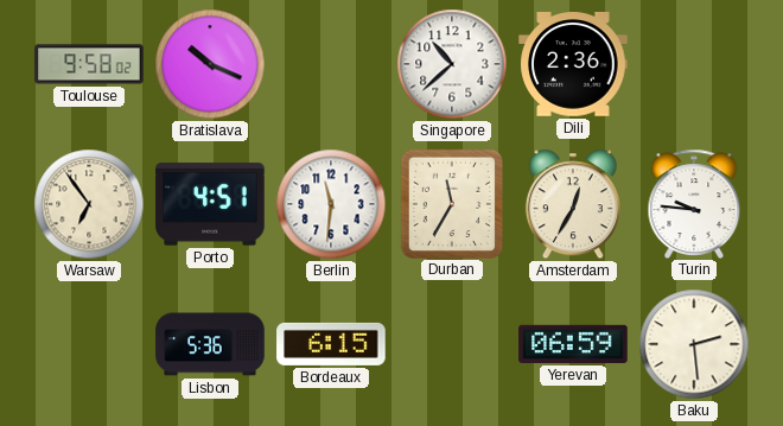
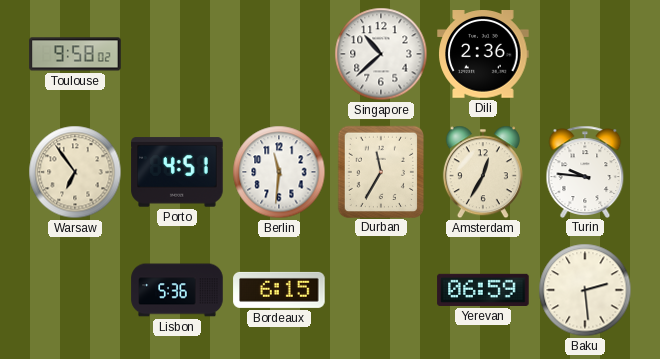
Bratislava: 10:19 -> none (210, 64)
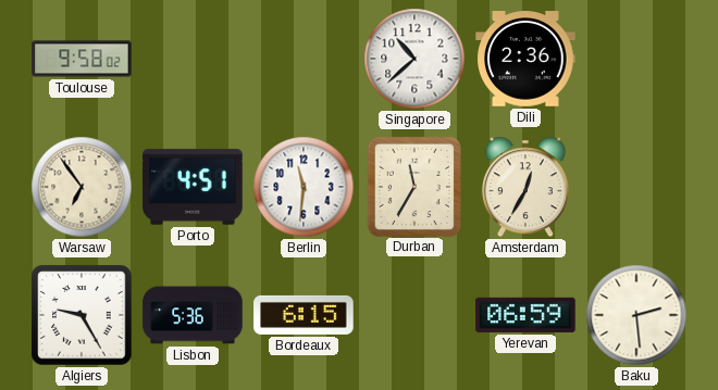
Turin: 9:46 -> none (585, 171)
Algiers: none -> 9:25 (82, 315)
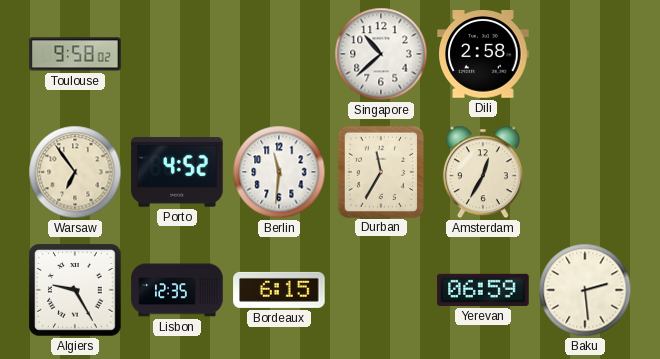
Dili: 2:36 -> 2:58 (483, 55)
Porto: 4:51 -> 4:52 (177, 172)
Lisbon: 5:36 -> 12:35 (177, 290)
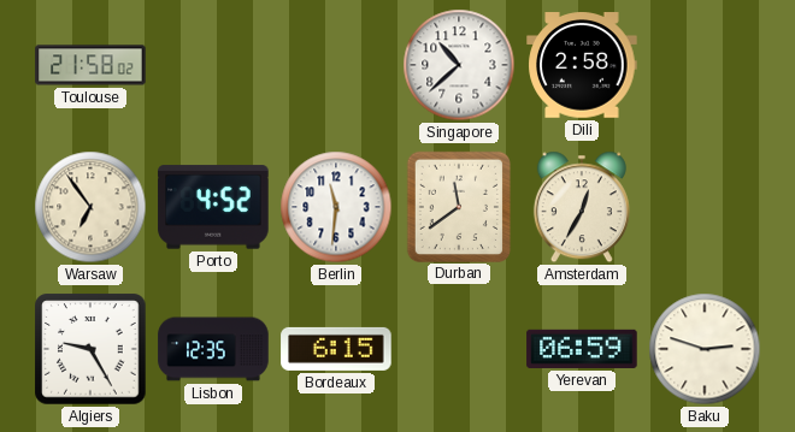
Toulouse: 9:58 -> 21:58 (90, 65)
Durban: 11:35 -> 11:39 (458, 206)
Baku: 2:29 -> 2:48 (705, 349)
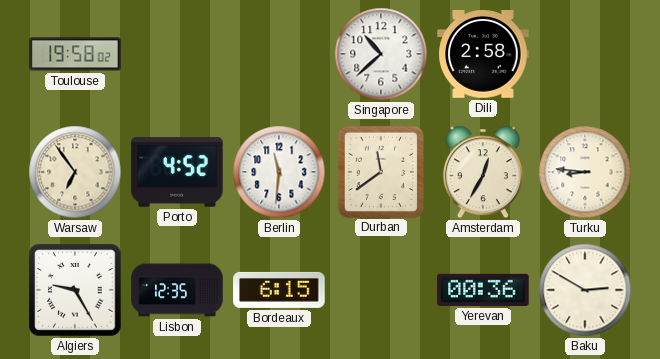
Toulouse: 21:58 -> 19:58 (75, 54)
Turku: none -> 8:46 (585, 172)
Yerevan: 06:59 -> 00:36 (483, 290)
Baku: 2:48 -> 2:50 (585, 290)
